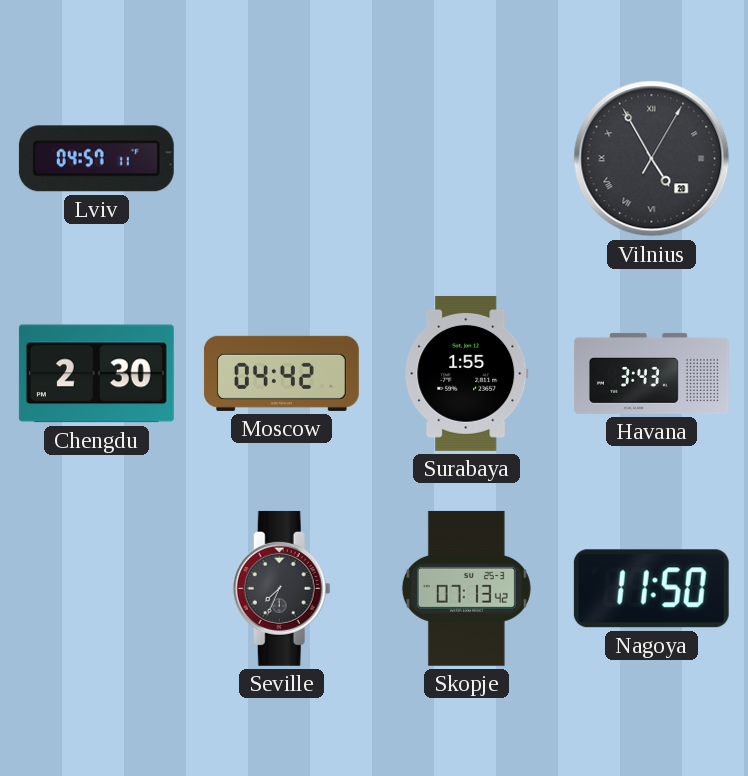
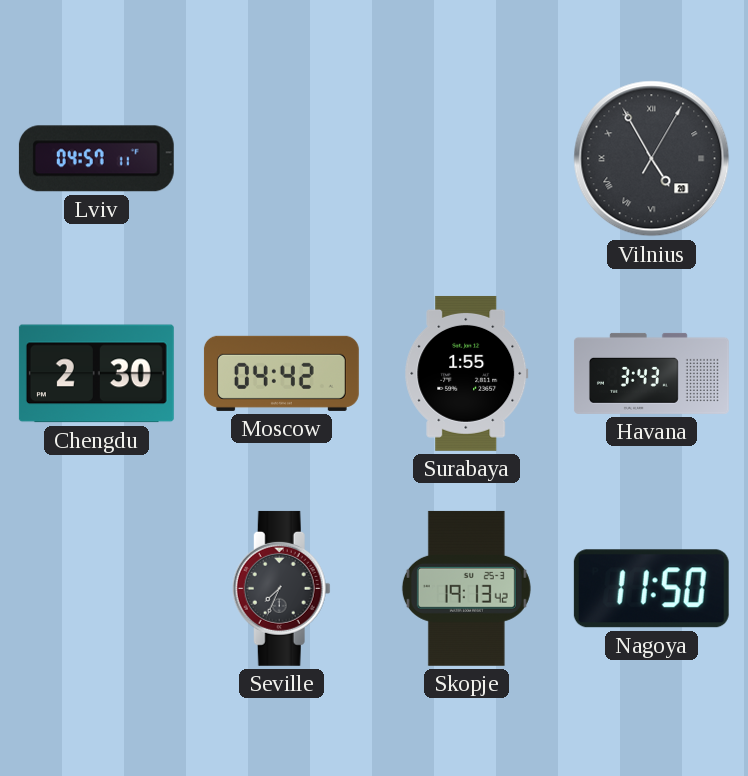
Skopje: 07:13 -> 19:13 (466, 588)
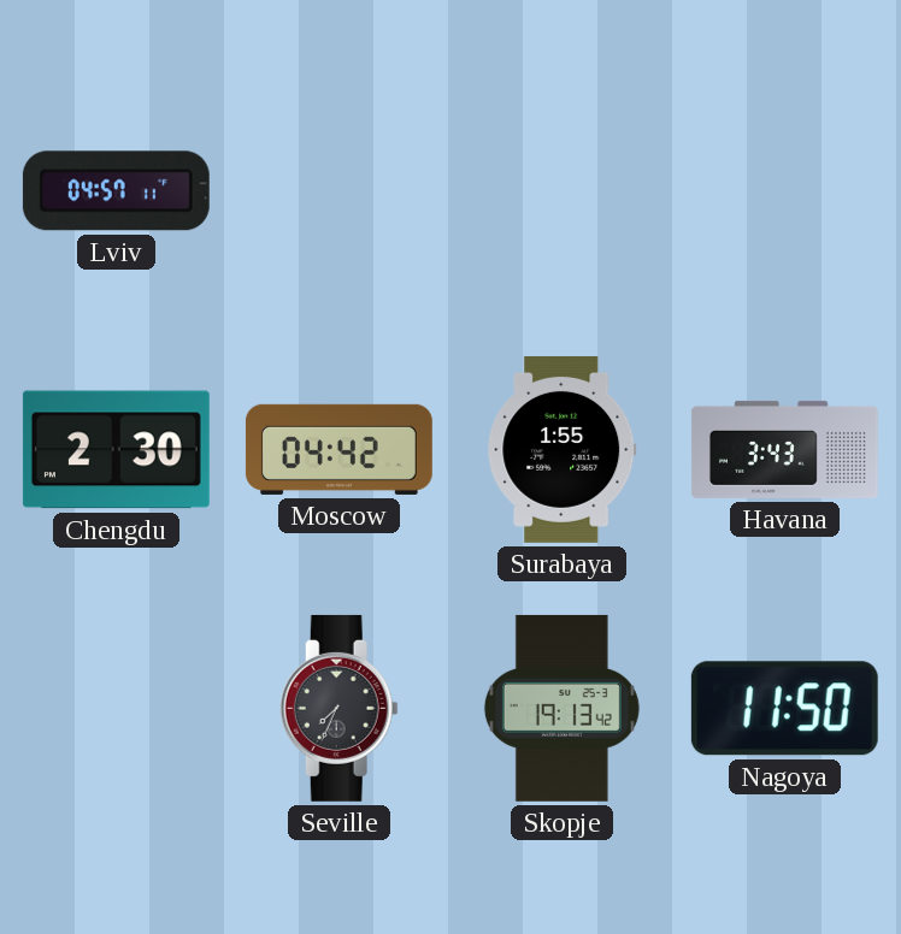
Vilnius: 4:55 -> none (652, 159)
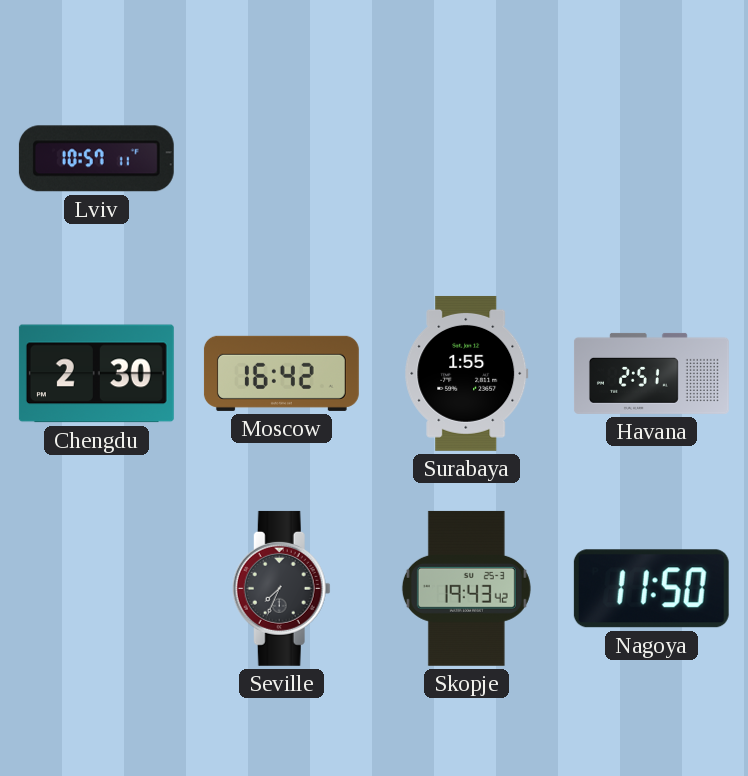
Lviv: 04:57 -> 10:57 (96, 159)
Moscow: 04:42 -> 16:42 (281, 373)
Havana: 3:43 -> 2:51 (651, 373)
Skopje: 19:13 -> 19:43 (466, 588)
